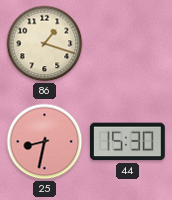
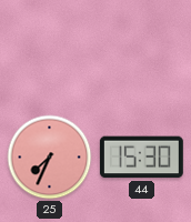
86: 1:18 -> none (45, 44)
25: 8:32 -> 7:34 (50, 158)
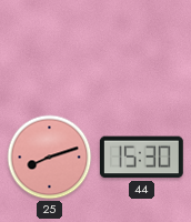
25: 7:34 -> 8:12 (50, 158)
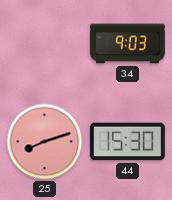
34: none -> 9:03 (127, 44)
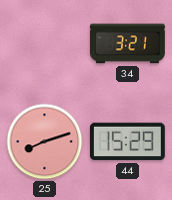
34: 9:03 -> 3:21 (127, 44)
44: 15:30 -> 15:29 (127, 142)
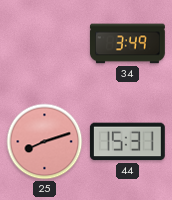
34: 3:21 -> 3:49 (127, 44)
44: 15:29 -> 15:31 (127, 142)
